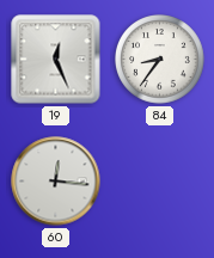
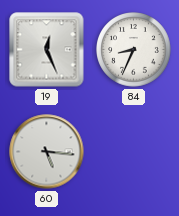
84: 8:36 -> 8:34 (134, 50)
60: 12:16 -> 5:16 (47, 152)
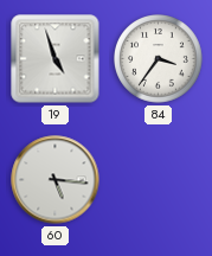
19: 12:26 -> 4:57 (56, 59)
84: 8:34 -> 3:36 (159, 59)
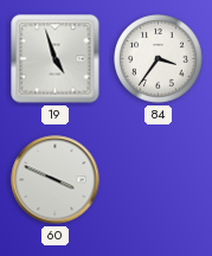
60: 5:16 -> 3:49 (56, 180)
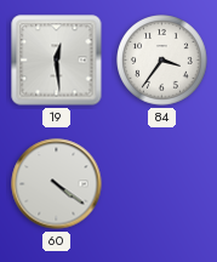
19: 4:57 -> 12:29 (57, 61)
60: 3:49 -> 4:21 (57, 184)
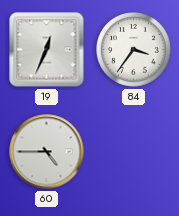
19: 12:29 -> 12:34 (47, 50)
60: 4:21 -> 4:45 (47, 152)
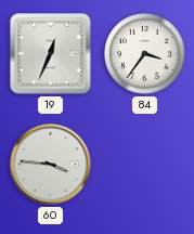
60: 4:45 -> 3:46 (51, 165)
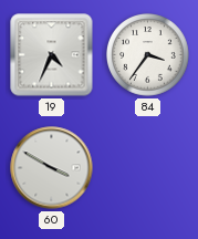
19: 12:34 -> 4:34 (52, 55)
60: 3:46 -> 3:50 (52, 168)
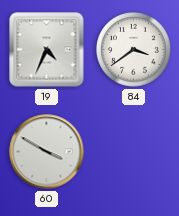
84: 3:36 -> 3:39 (134, 50)
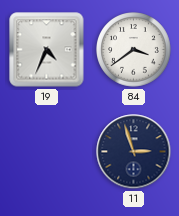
60: 3:50 -> none (47, 152)
11: none -> 2:57 (134, 152)
